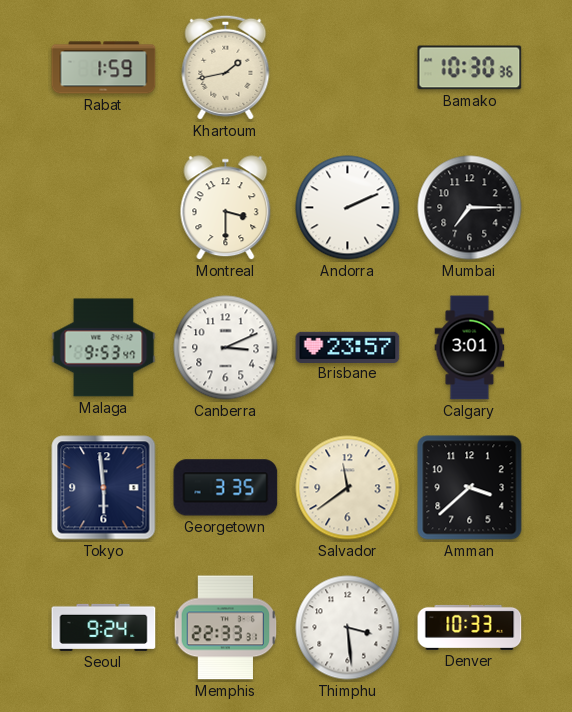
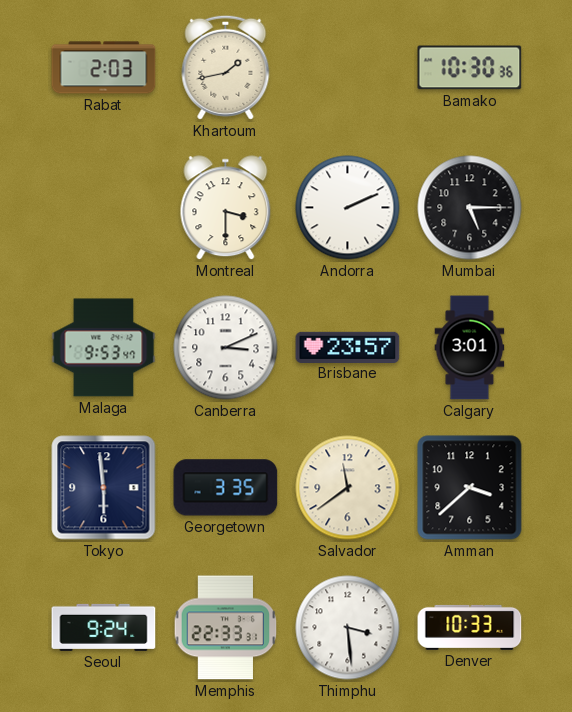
Rabat: 1:59 -> 2:03 (104, 68)
Mumbai: 7:15 -> 5:15 (470, 208)
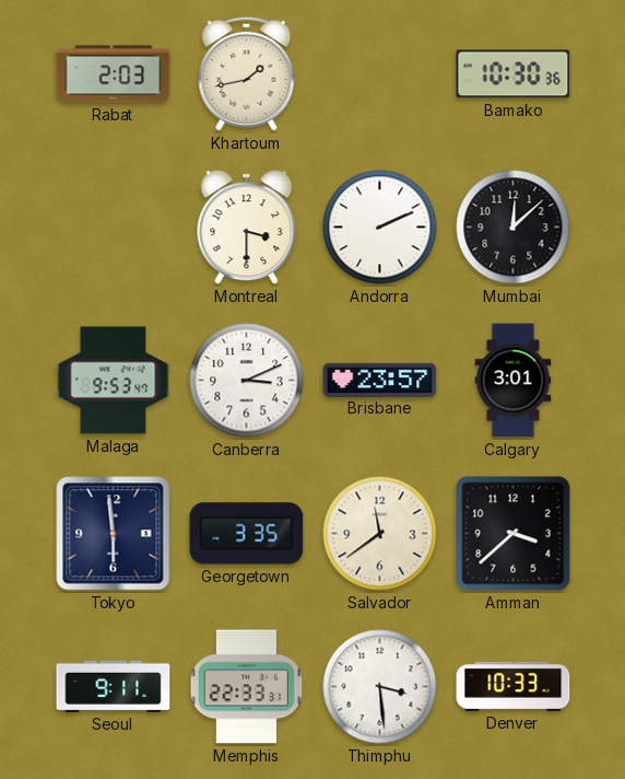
Mumbai: 5:15 -> 12:08 (514, 228)
Seoul: 9:24 -> 9:11 (114, 686)
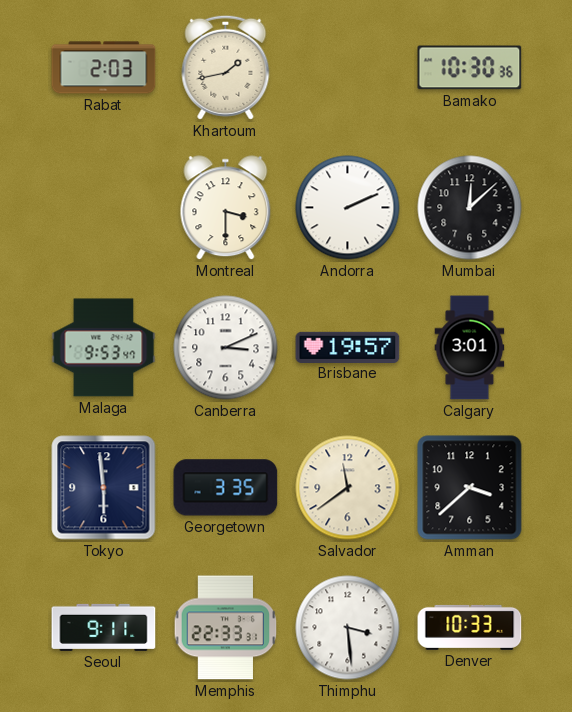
Brisbane: 23:57 -> 19:57 (348, 347)
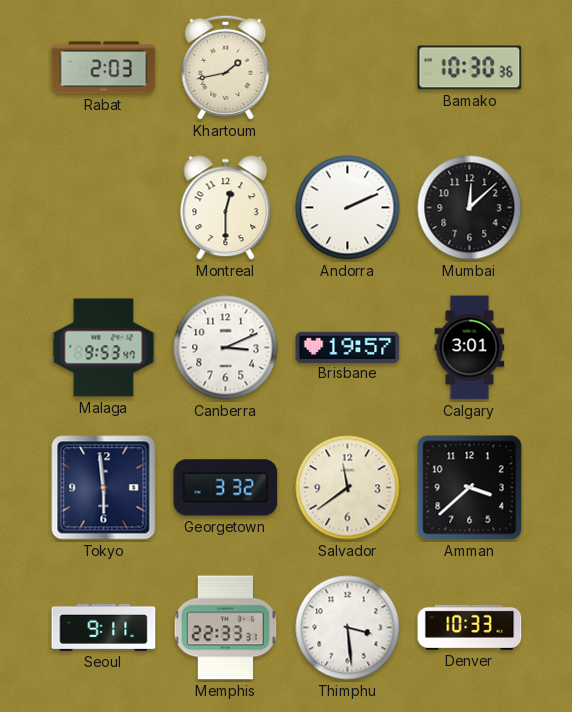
Montreal: 3:30 -> 12:30 (226, 208)
Georgetown: 3:35 -> 3:32 (226, 488)
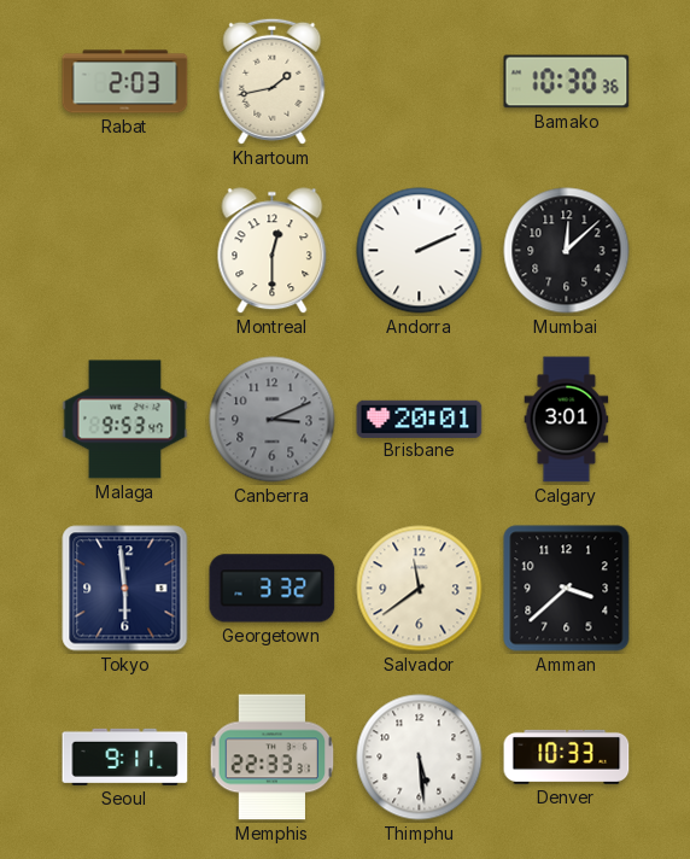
Canberra dial: white -> grey (273, 420)
Brisbane: 19:57 -> 20:01 (420, 419)
Thimphu: 3:29 -> 5:29 (420, 758)
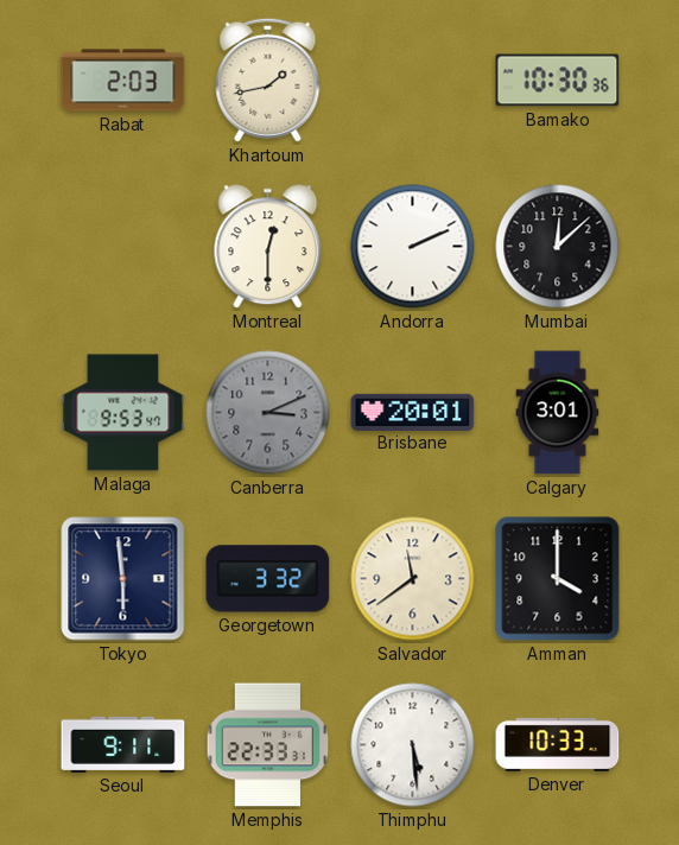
Amman: 3:38 -> 4:00 (558, 579)
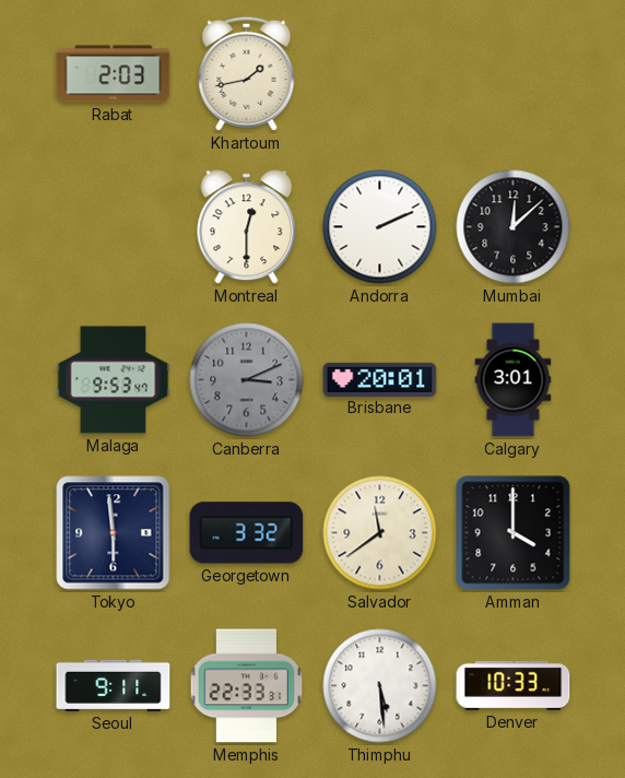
Bamako: 10:30 -> none (558, 81)
